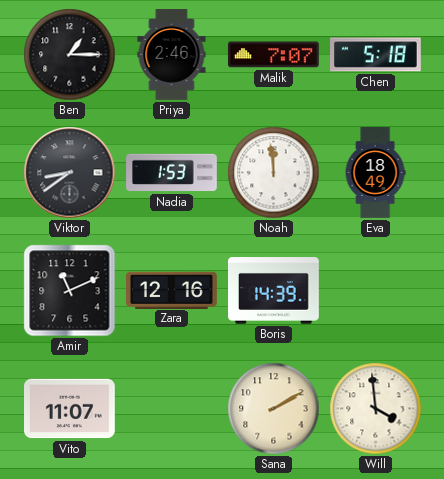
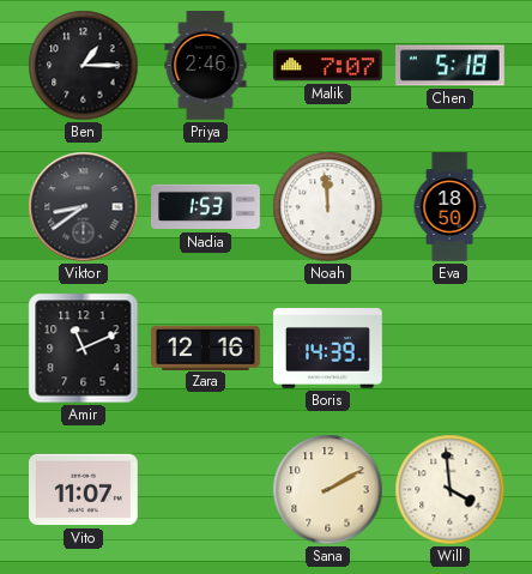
Eva: 18:49 -> 18:50 (449, 207)
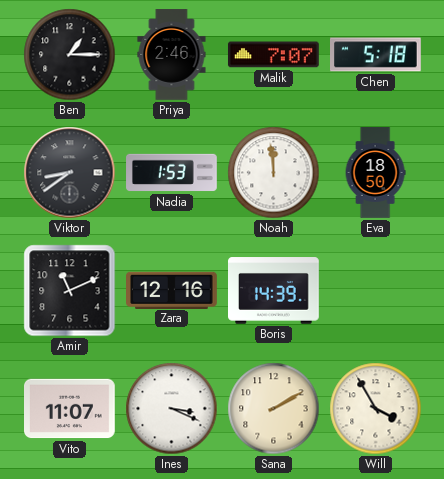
Ines: none -> 3:19 (172, 409)
Will: 3:59 -> 3:55 (376, 409)
